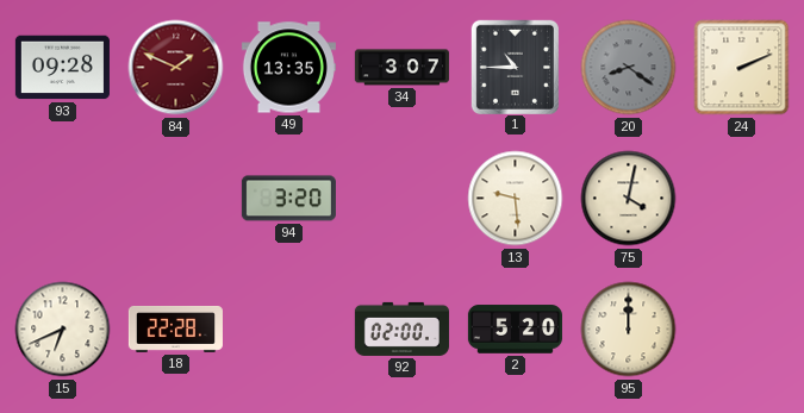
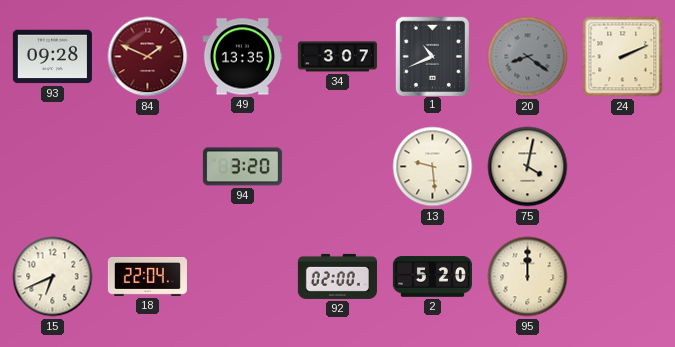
1: 10:45 -> 10:41 (432, 56)
18: 22:28 -> 22:04 (147, 277)
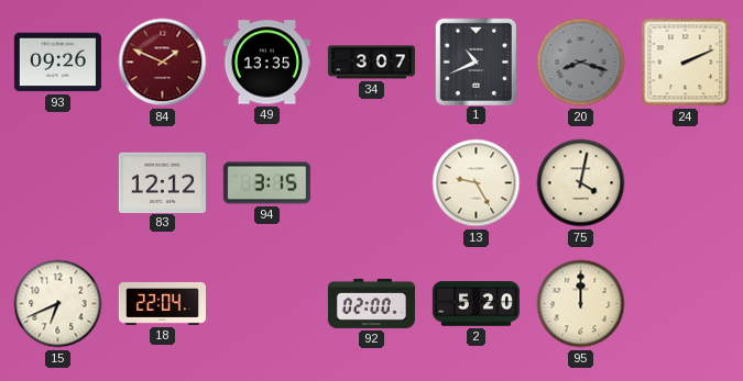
93: 09:28 -> 09:26 (57, 63)
20: 8:21 -> 8:18 (581, 63)
83: none -> 12:12 (162, 182)
94: 3:20 -> 3:15 (266, 183)
13: 9:29 -> 9:25 (477, 183)
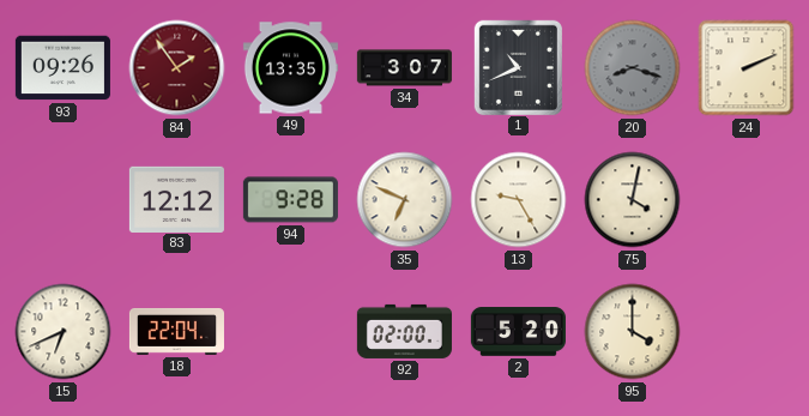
84: 1:49 -> 1:54 (177, 68)
94: 3:15 -> 9:28 (290, 200)
35: none -> 6:49 (405, 200)
95: 12:00 -> 4:00 (633, 332)
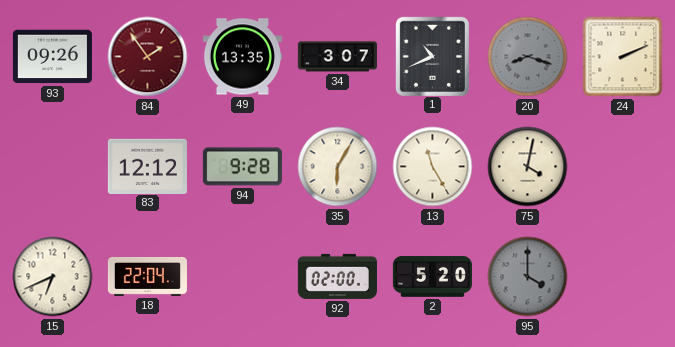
35: 6:49 -> 6:05 (338, 167)
13: 9:25 -> 11:25 (433, 167)
95 dial: cream -> grey (528, 277)
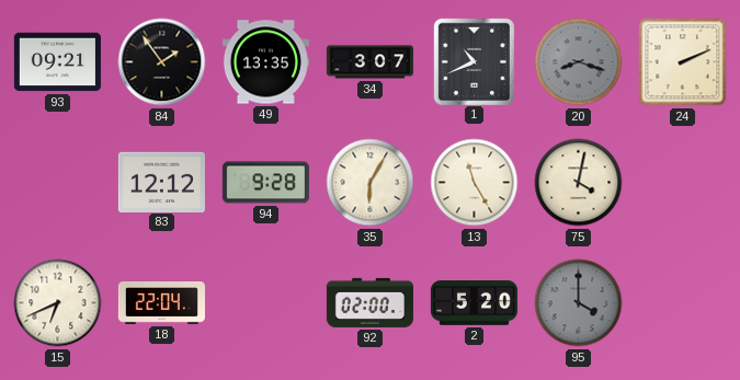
93: 09:26 -> 09:21 (57, 62)
84 dial: burgundy -> black (162, 62)
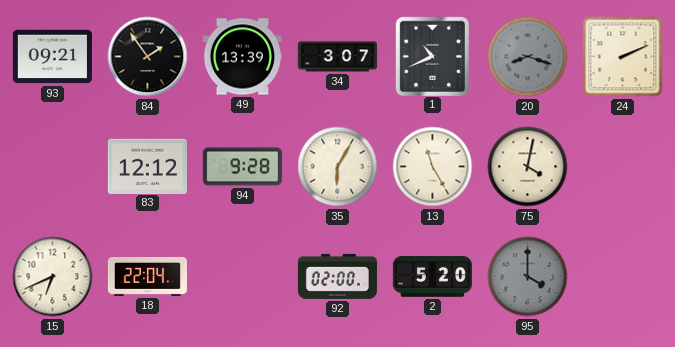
49: 13:35 -> 13:39 (242, 57)
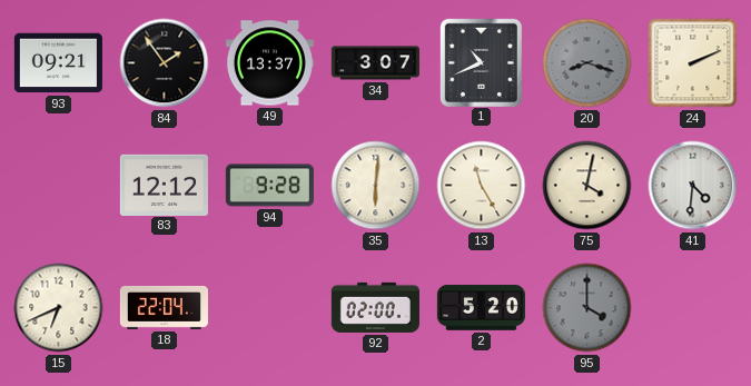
49: 13:39 -> 13:37 (269, 63)
35: 6:05 -> 6:01 (376, 186)
41: none -> 4:31 (693, 186)
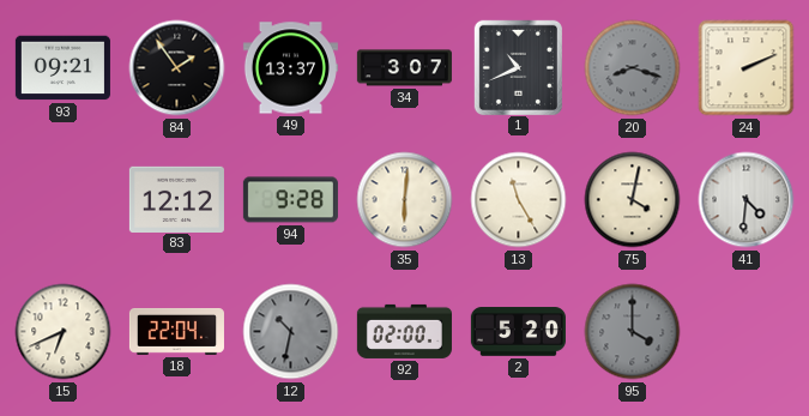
12: none -> 10:32 (291, 332)
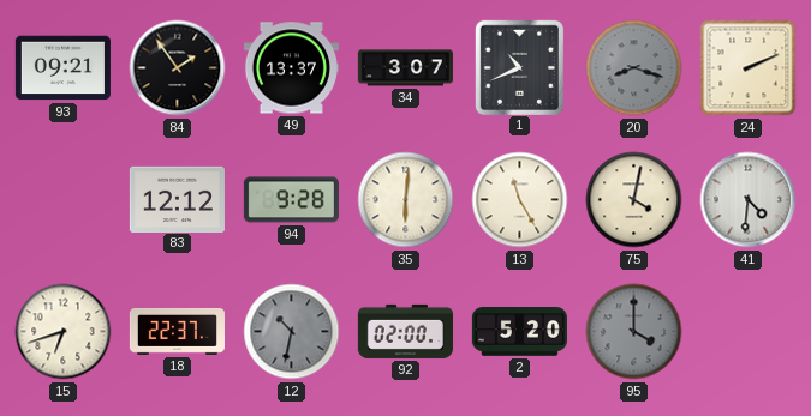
15: 6:41 -> 6:42 (64, 332)
18: 22:04 -> 22:37 (177, 332)
